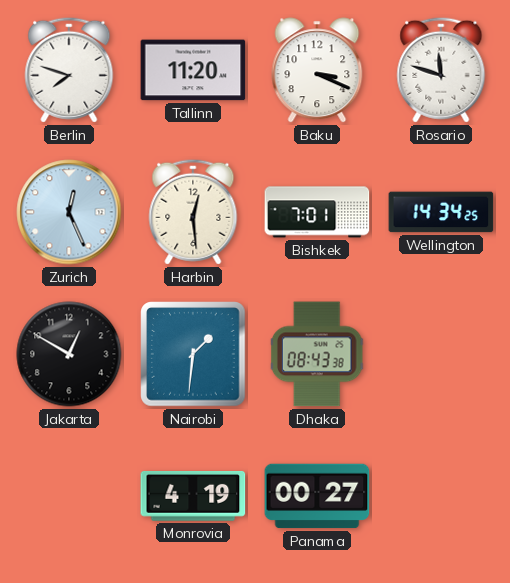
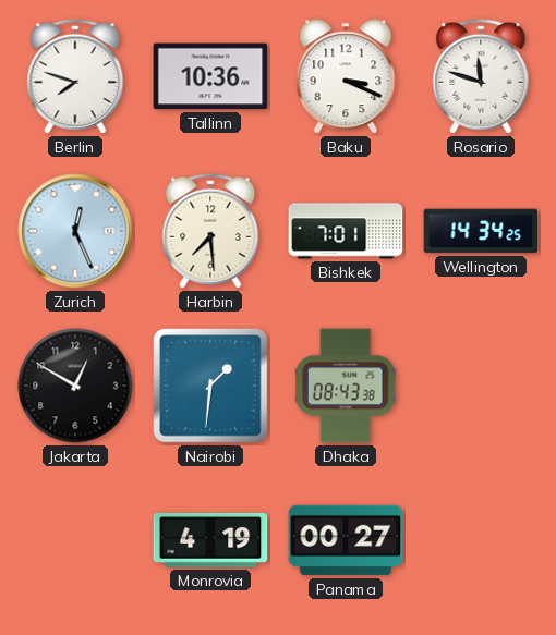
Tallinn: 11:20 -> 10:36 (210, 76)
Harbin: 12:29 -> 7:29 (210, 231)
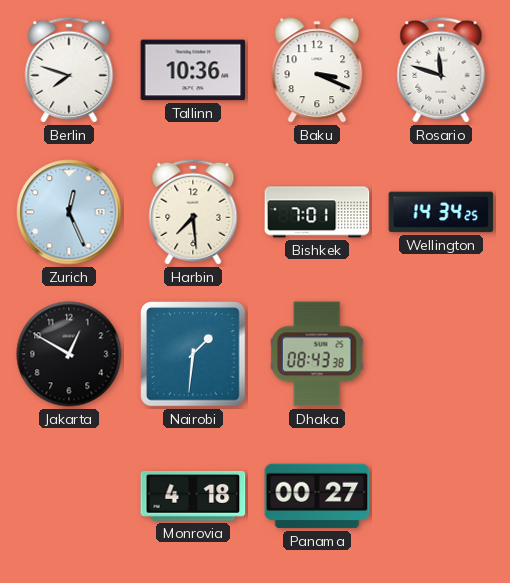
Monrovia: 4:19 -> 4:18 (193, 496)
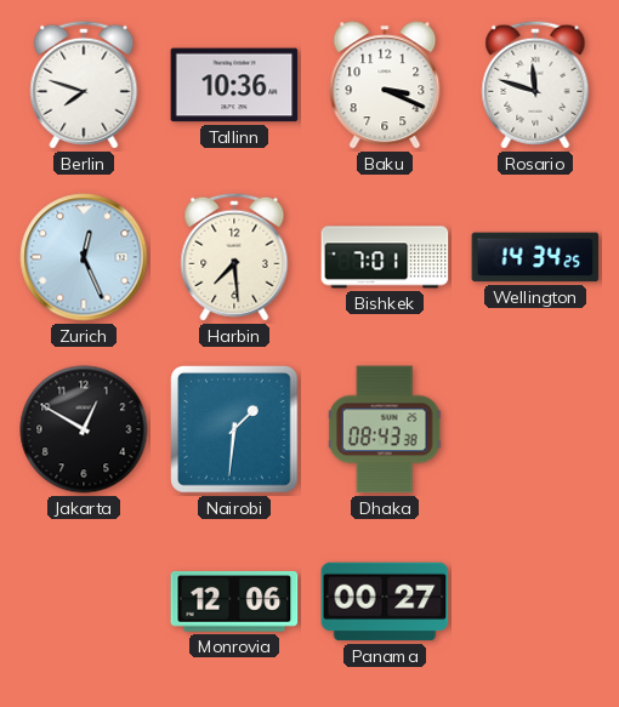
Monrovia: 4:18 -> 12:06 (234, 601)
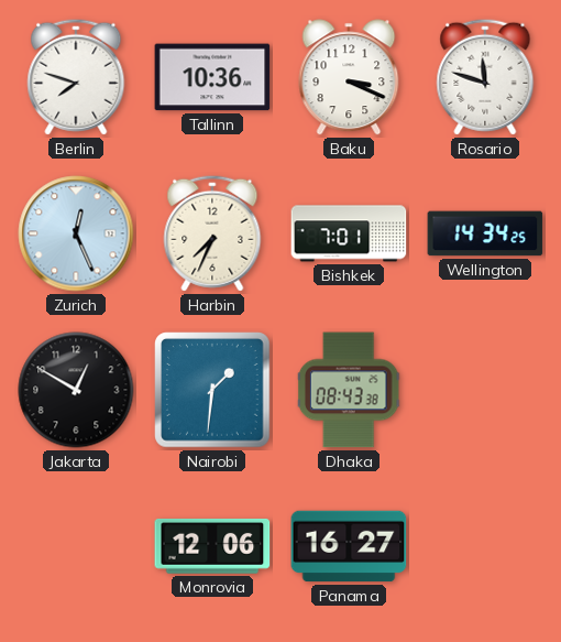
Harbin: 7:29 -> 7:34 (212, 233)
Panama: 00:27 -> 16:27 (349, 546)
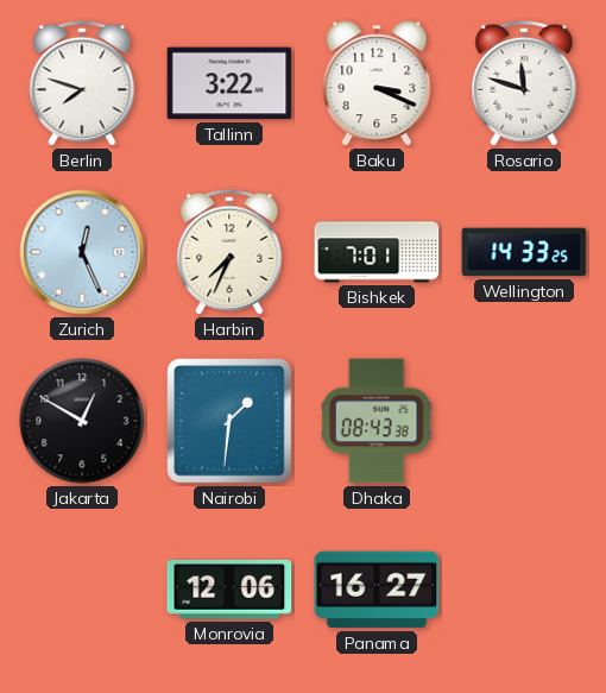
Tallinn: 10:36 -> 3:22 (229, 83)
Wellington: 14:34 -> 14:33 (524, 252)
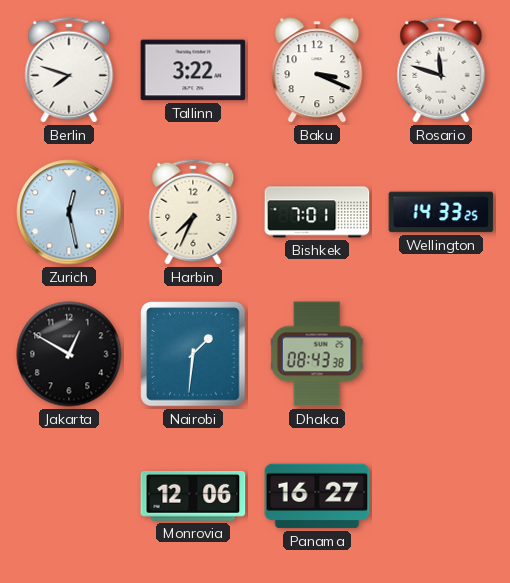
Zurich: 12:26 -> 12:28 (69, 212)
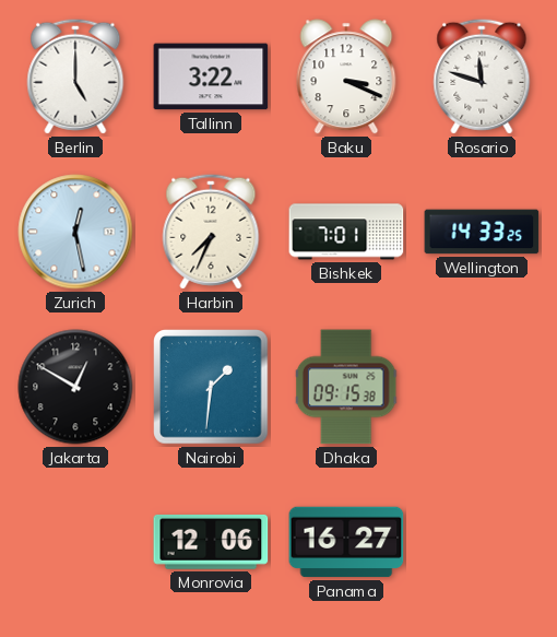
Berlin: 7:48 -> 5:00 (75, 76)
Dhaka: 08:43 -> 09:15 (346, 387)
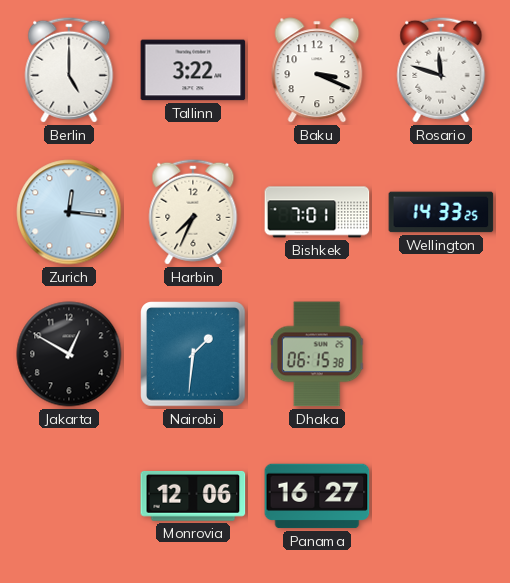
Zurich: 12:28 -> 12:16 (69, 212)
Dhaka: 09:15 -> 06:15 (317, 354)
